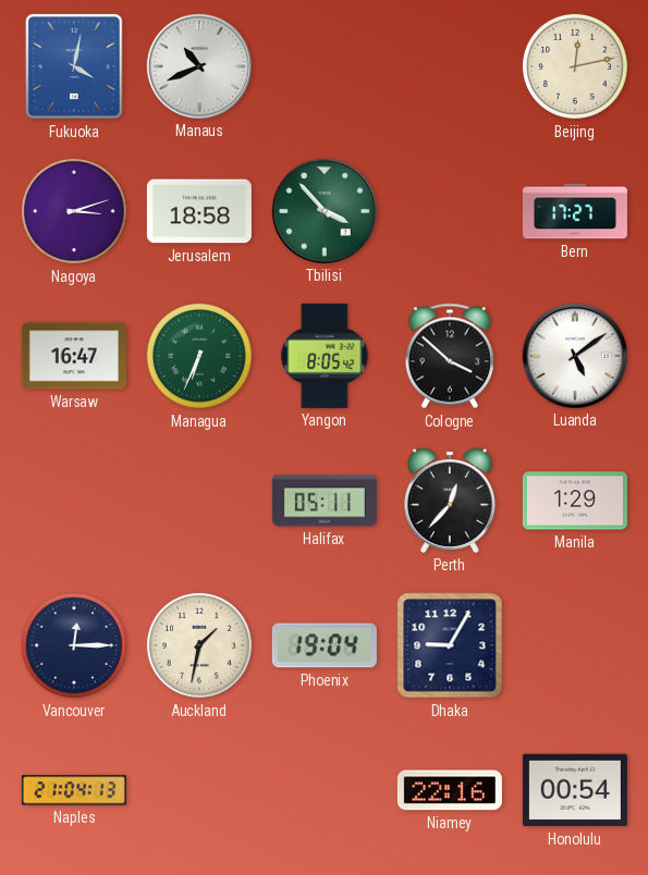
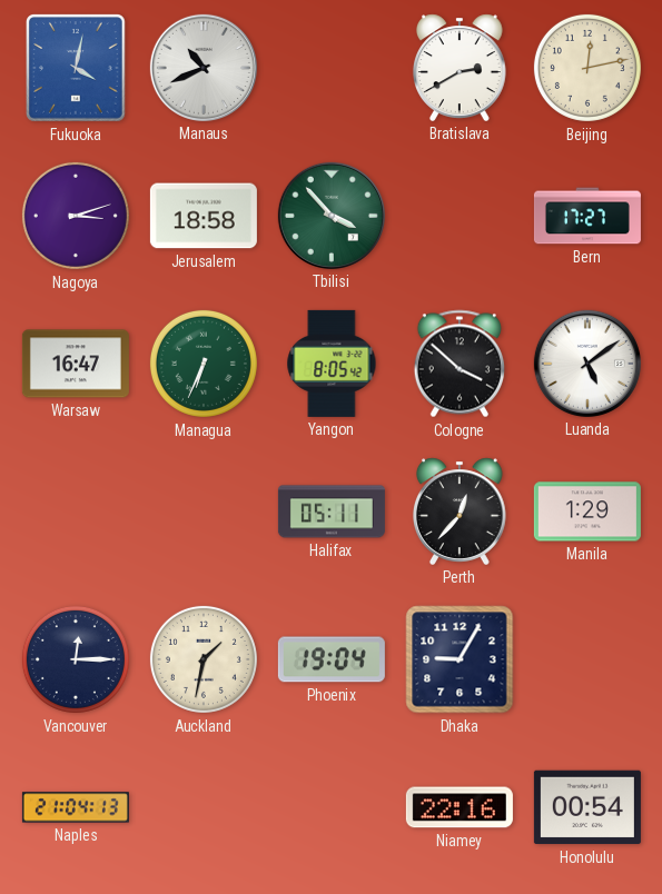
Bratislava: none -> 2:40 (460, 68)
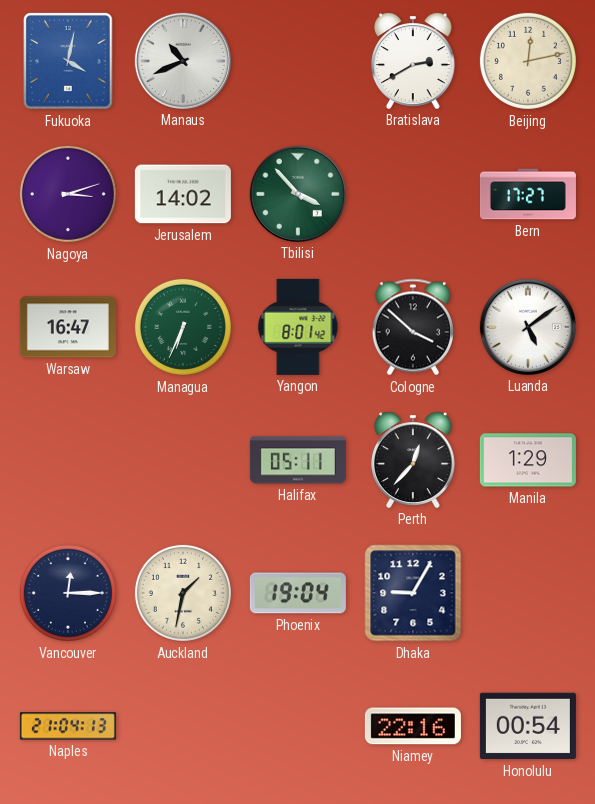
Jerusalem: 18:58 -> 14:02 (183, 194)
Yangon: 8:05 -> 8:01 (298, 327)
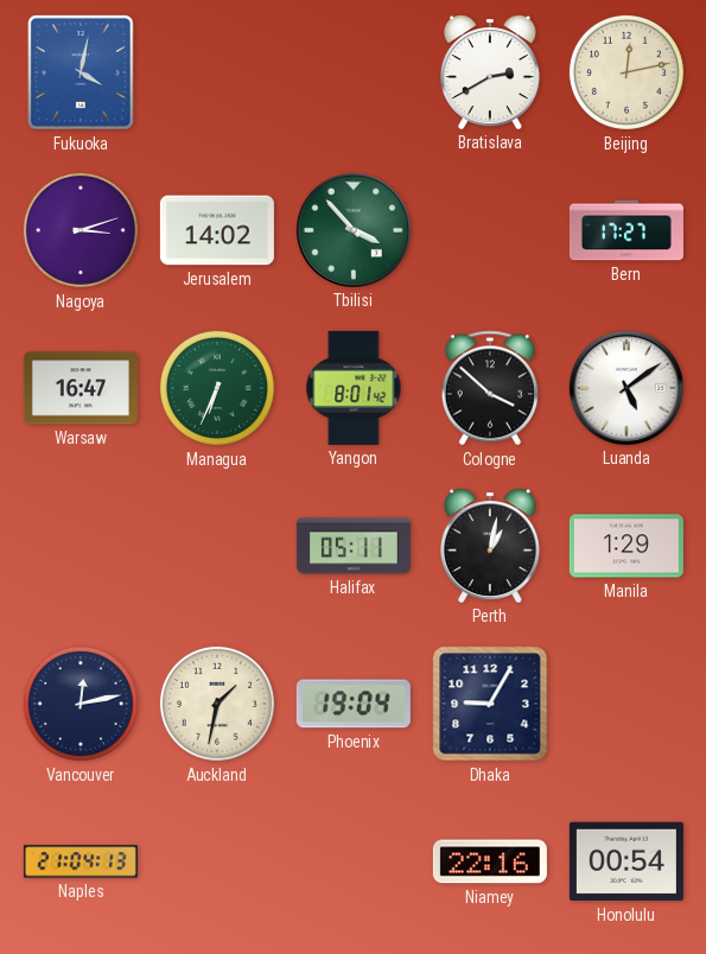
Manaus: 10:41 -> none (183, 61)
Perth: 12:37 -> 1:02 (490, 546)
Vancouver: 12:15 -> 12:13 (81, 704)
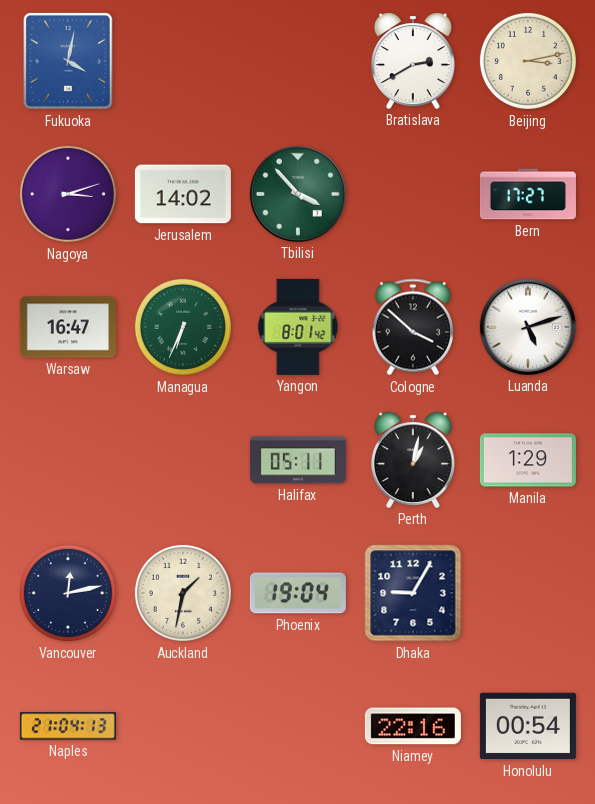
Beijing: 12:13 -> 3:13 (528, 61)
Luanda: 5:09 -> 5:12 (528, 327)
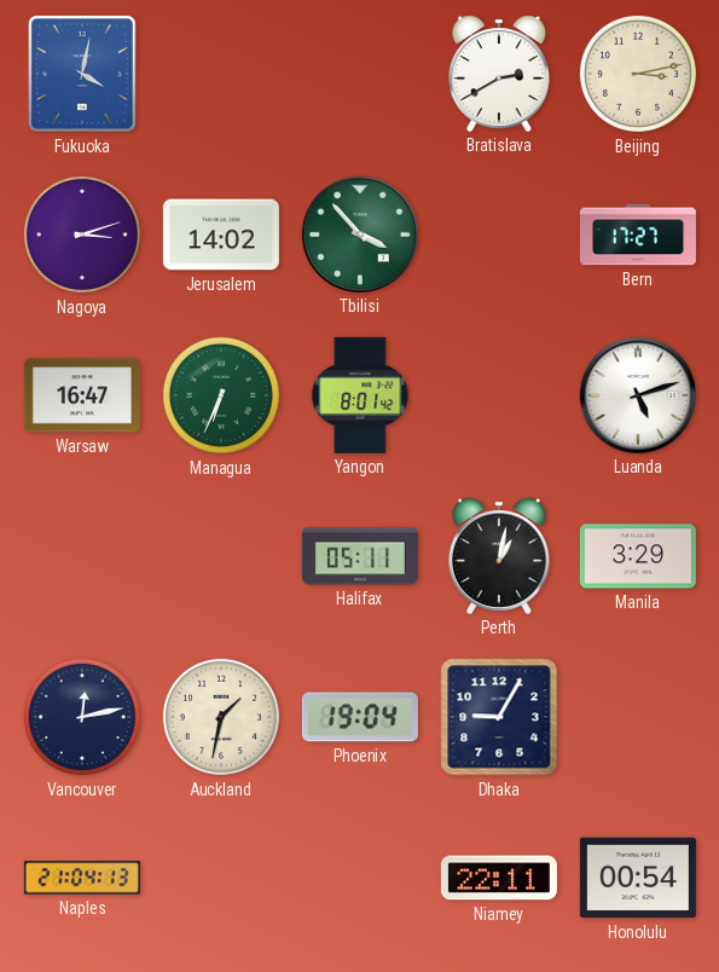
Cologne: 3:52 -> none (413, 327)
Manila: 1:29 -> 3:29 (638, 556)
Niamey: 22:16 -> 22:11 (499, 878)
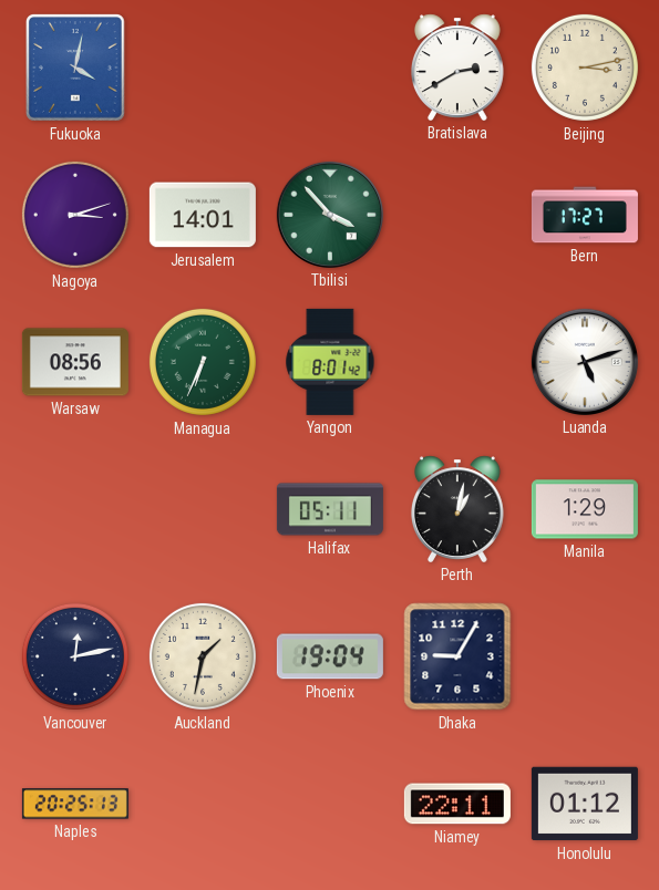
Jerusalem: 14:02 -> 14:01 (203, 215)
Warsaw: 16:47 -> 08:56 (75, 362)
Manila: 3:29 -> 1:29 (585, 509)
Naples: 21:04 -> 20:25 (75, 804)
Honolulu: 00:54 -> 01:12 (585, 804)
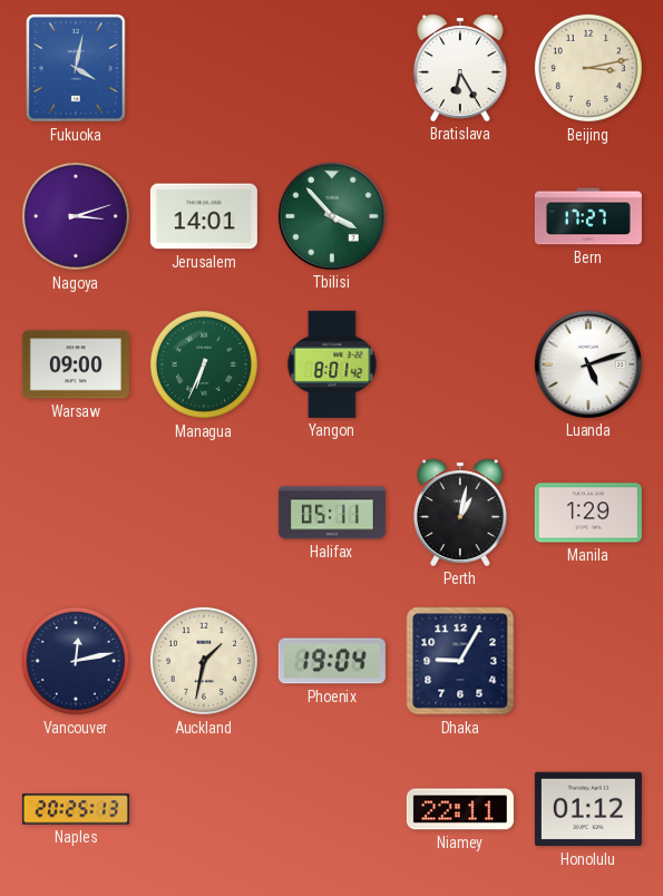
Bratislava: 2:40 -> 6:25 (460, 68)
Warsaw: 08:56 -> 09:00 (76, 364)
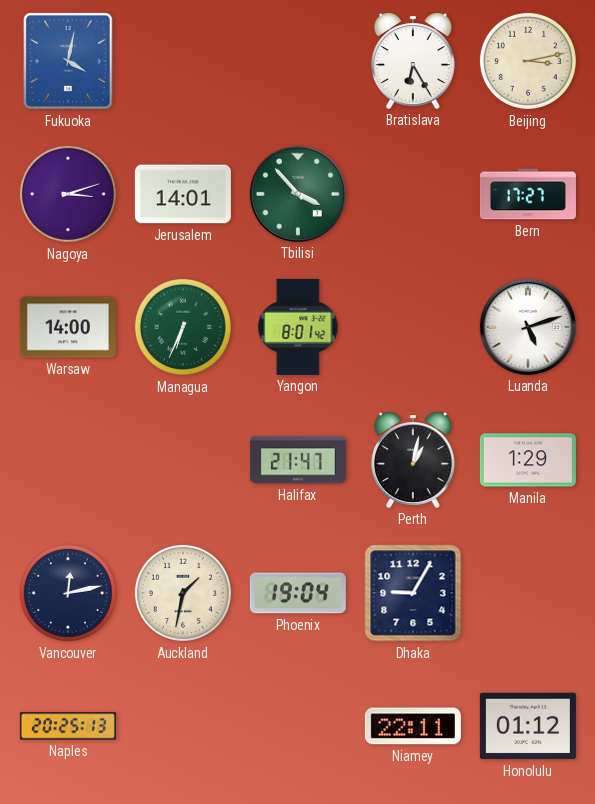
Warsaw: 09:00 -> 14:00 (68, 327)
Halifax: 05:11 -> 21:47 (298, 460)
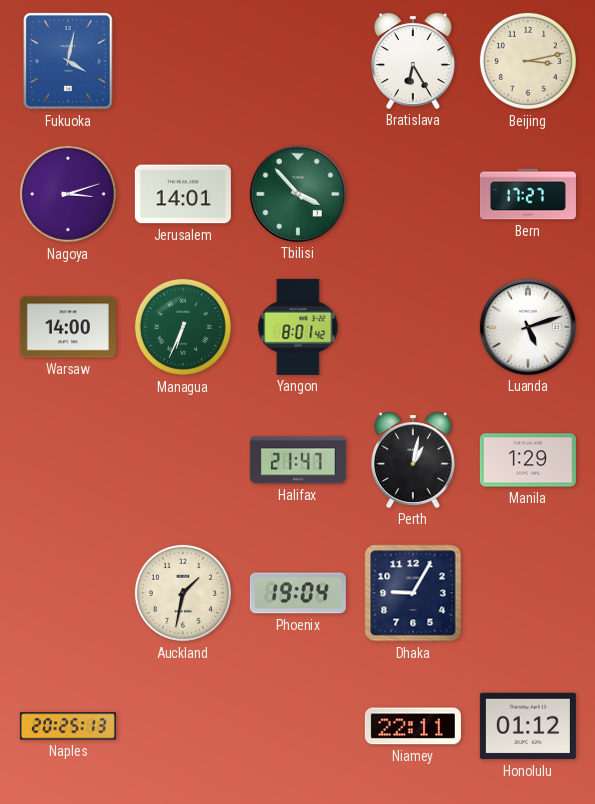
Vancouver: 12:13 -> none (68, 593)
